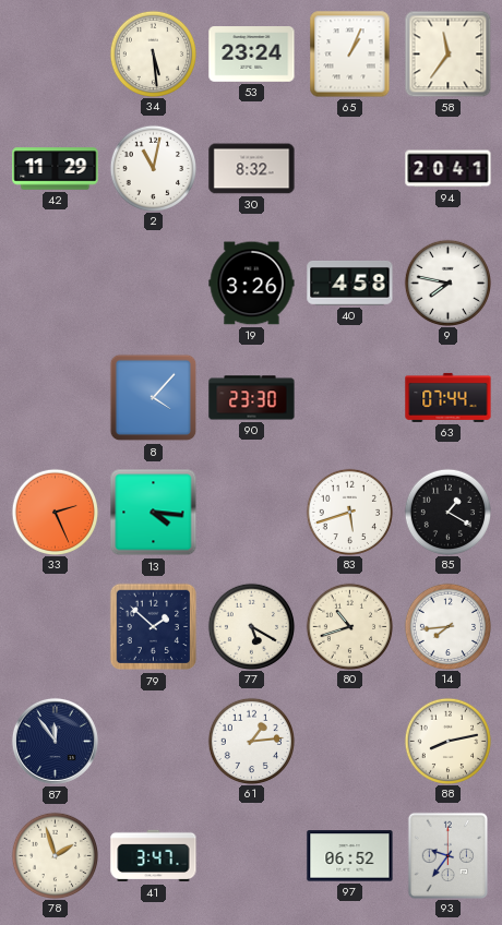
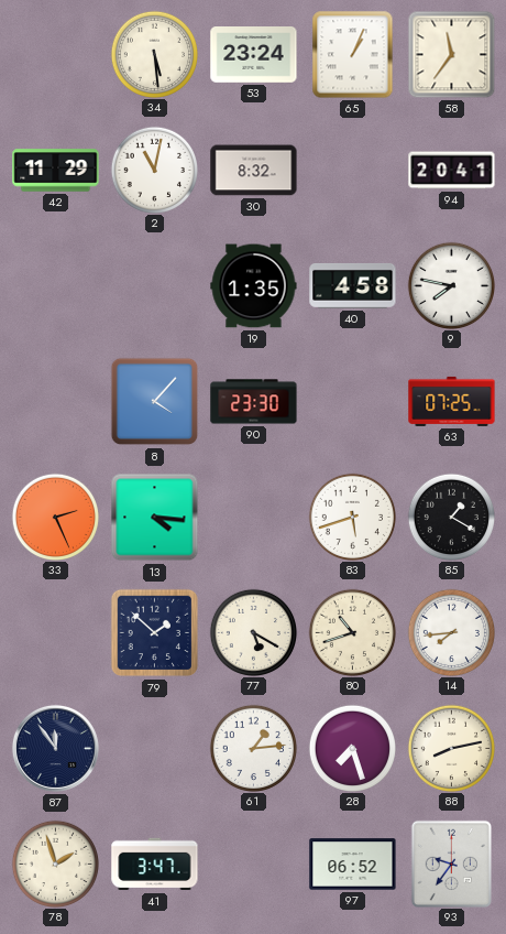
19: 3:26 -> 1:35 (254, 286)
63: 07:44 -> 07:25 (452, 401)
28: none -> 7:27 (352, 748)
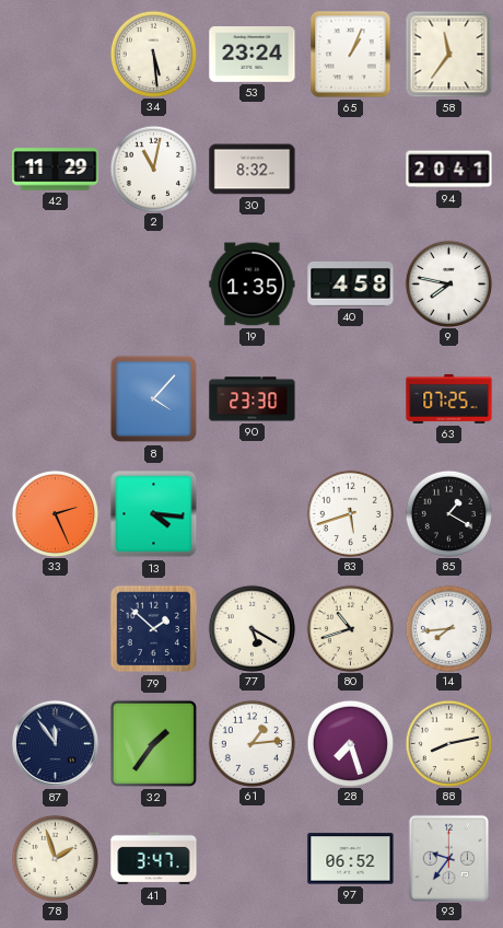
32: none -> 1:36 (153, 743)
